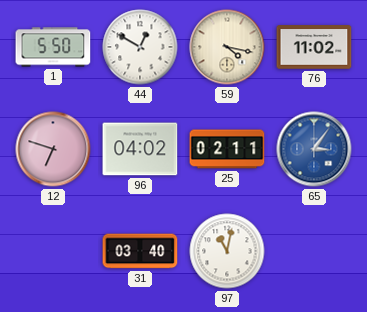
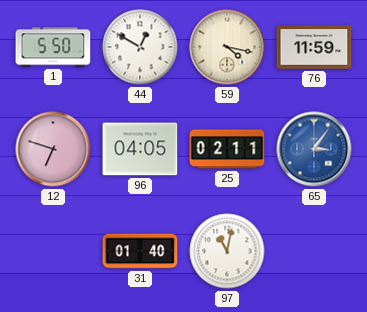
76: 11:02 -> 11:59 (314, 47)
96: 04:02 -> 04:05 (140, 149)
31: 03:40 -> 01:40 (140, 251)
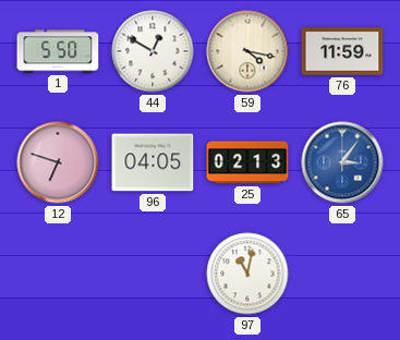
25: 02:11 -> 02:13 (247, 162)
31: 01:40 -> none (140, 251)
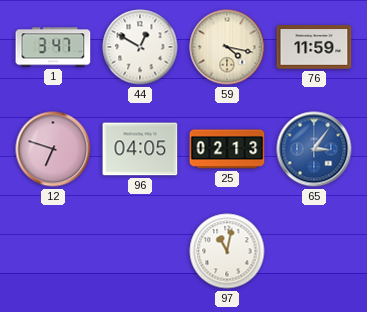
1: 5:50 -> 3:47 (53, 47)
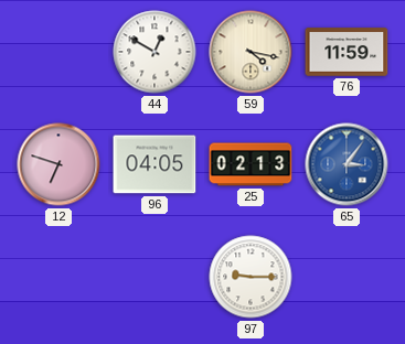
1: 3:47 -> none (53, 47)
97: 11:02 -> 9:15 (251, 277)
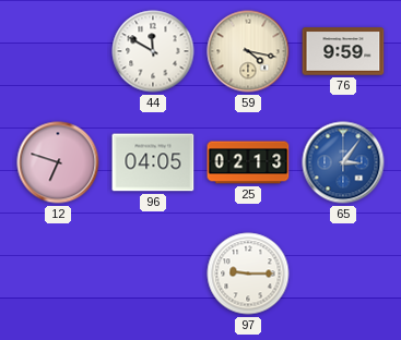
44: 12:50 -> 11:50 (153, 51)
76: 11:59 -> 9:59 (343, 51)
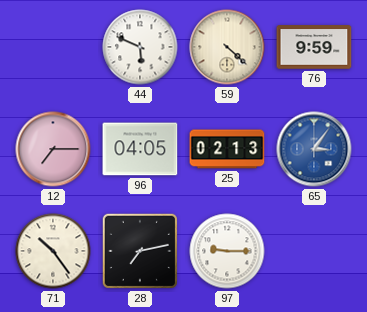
44: 11:50 -> 5:49 (140, 47)
59: 4:17 -> 4:22 (227, 47)
12: 6:48 -> 7:15 (53, 149)
71: none -> 10:24 (53, 251)
28: none -> 7:13 (140, 251)
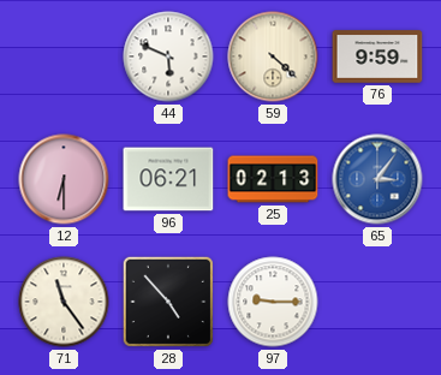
12: 7:15 -> 6:30 (64, 179)
96: 04:05 -> 06:21 (168, 179)
71: 10:24 -> 11:24 (64, 302)
28: 7:13 -> 4:53 (168, 302)
